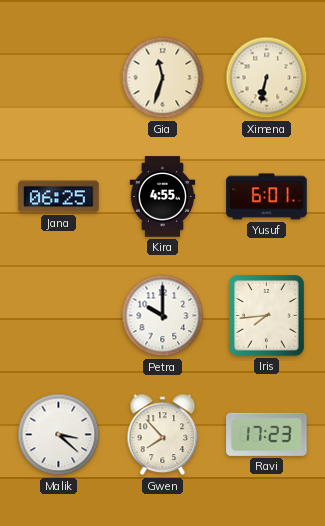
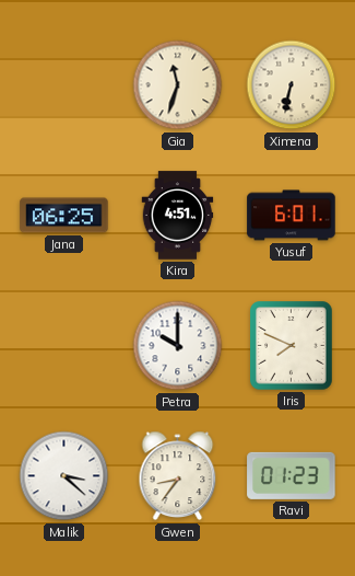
Kira: 4:55 -> 4:51 (178, 216)
Iris: 7:44 -> 7:49 (292, 346)
Gwen: 7:53 -> 8:36 (178, 476)
Ravi: 17:23 -> 01:23 (292, 475)
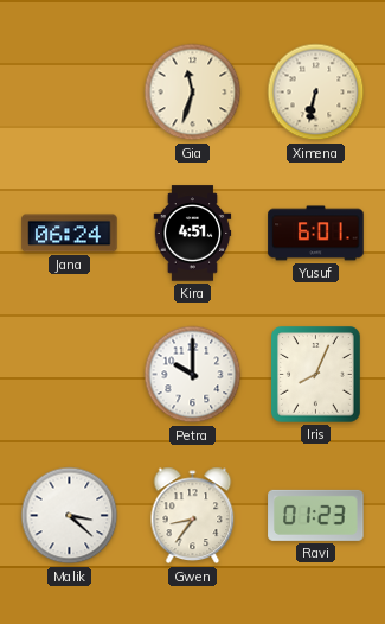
Jana: 06:25 -> 06:24 (70, 234)
Iris: 7:49 -> 8:04 (316, 375)
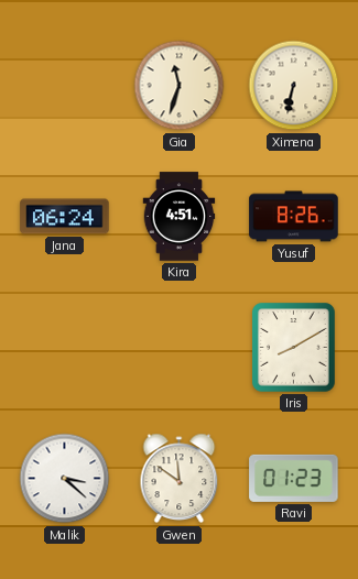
Yusuf: 6:01 -> 8:26 (294, 217)
Petra: 10:00 -> none (193, 375)
Iris: 8:04 -> 8:10 (294, 348)
Gwen: 8:36 -> 11:51 (180, 479)
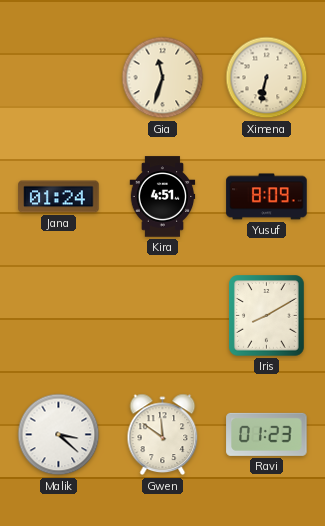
Jana: 06:24 -> 01:24 (59, 197)
Yusuf: 8:26 -> 8:09 (267, 197)
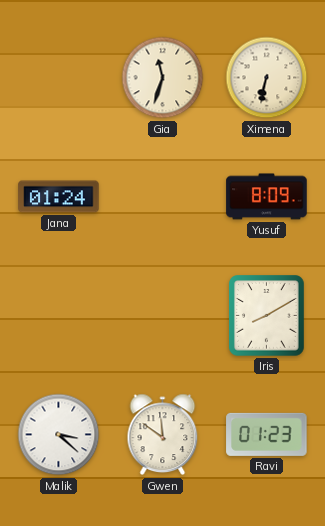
Kira: 4:51 -> none (163, 197)
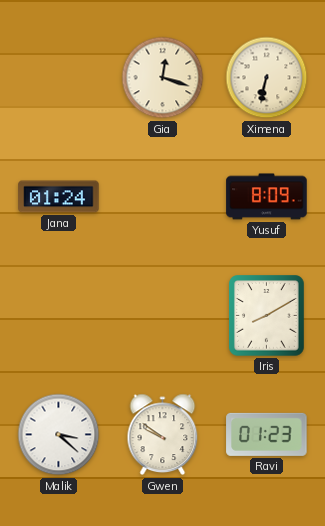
Gia: 11:33 -> 12:18 (163, 78)
Gwen: 11:51 -> 9:51 (163, 435)
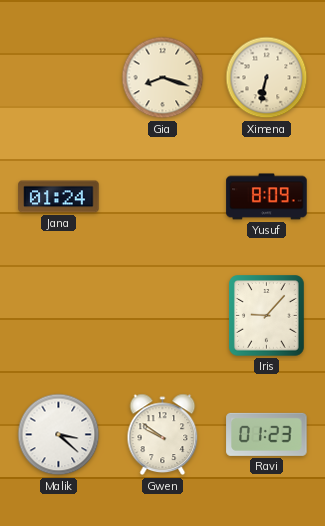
Gia: 12:18 -> 8:18 (163, 78)
Iris: 8:10 -> 9:07 (267, 316)
